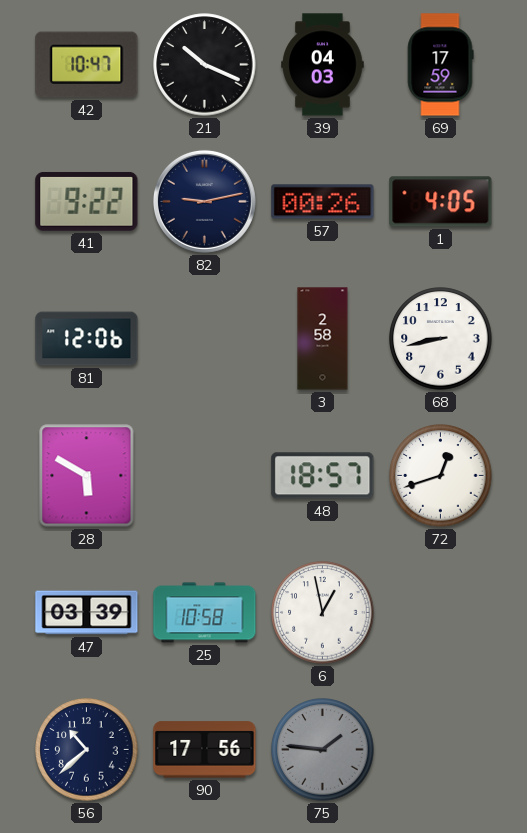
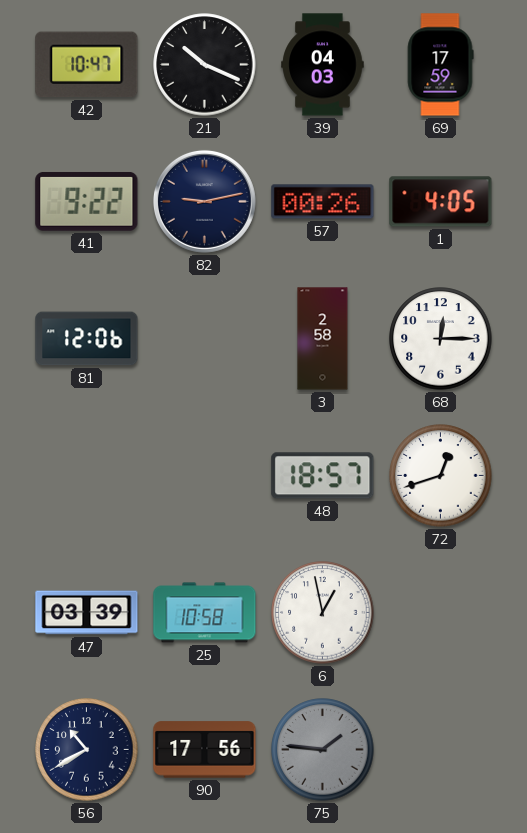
68: 8:43 -> 12:15 (441, 339)
28: 5:50 -> none (87, 476)
56: 10:38 -> 10:40 (87, 750)
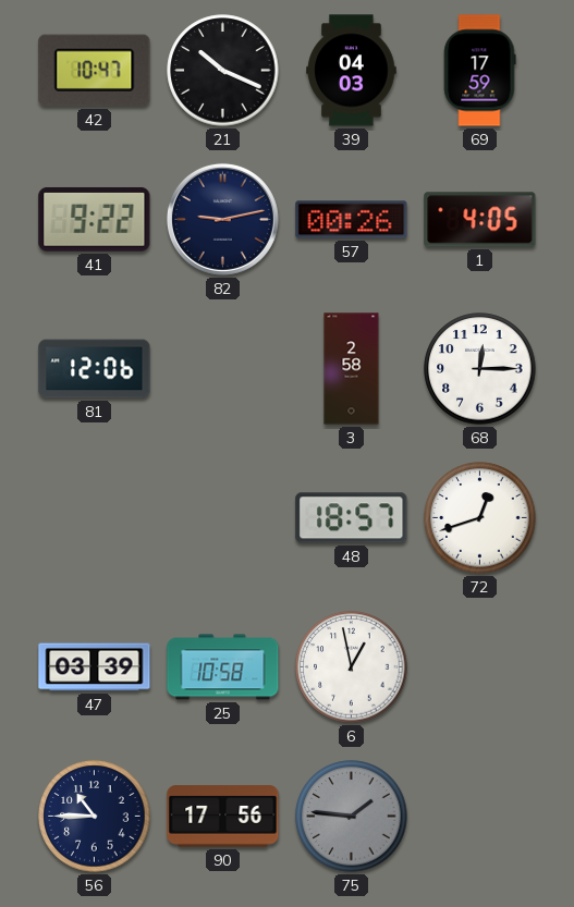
56: 10:40 -> 10:45 (95, 817)
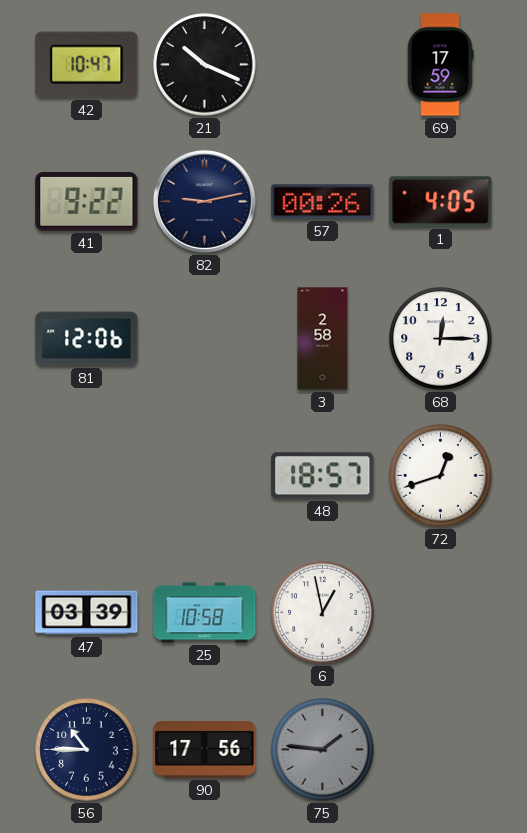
39: 04:03 -> none (352, 71)
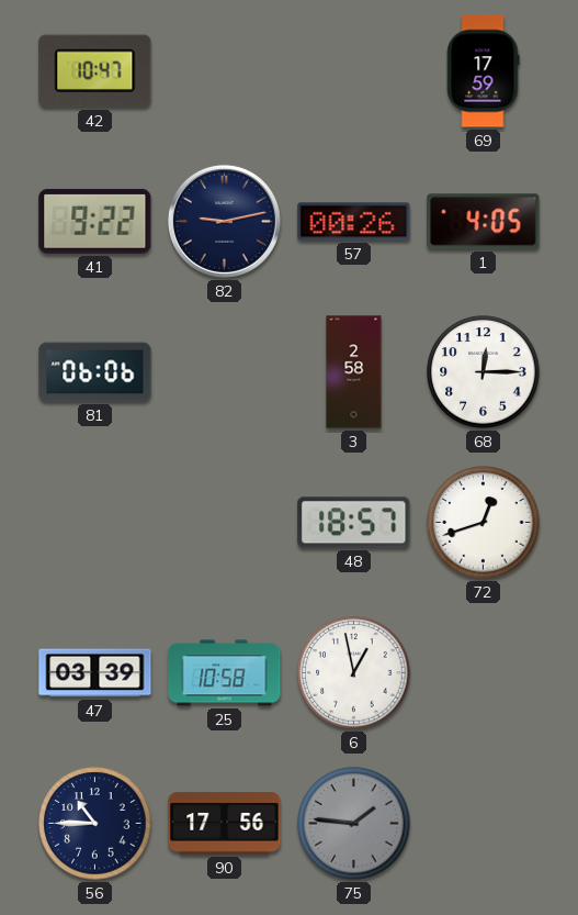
21: 10:19 -> none (205, 65)
81: 12:06 -> 06:06 (95, 372)
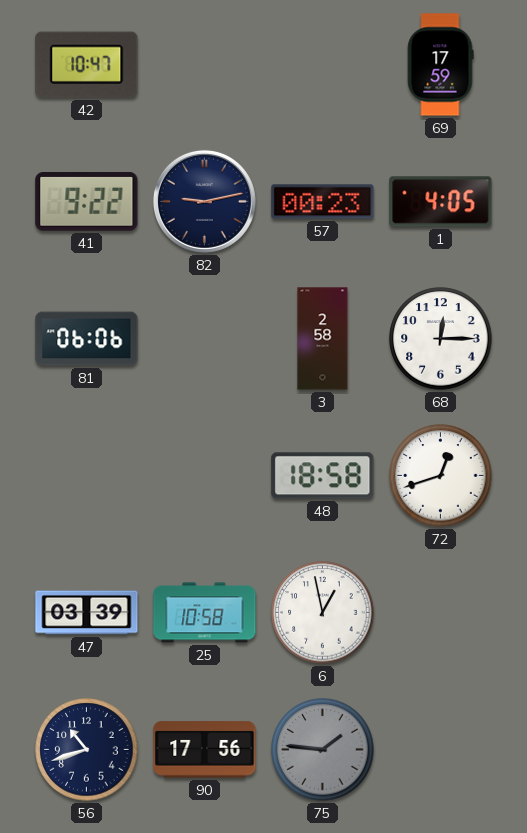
57: 00:26 -> 00:23 (323, 202)
48: 18:57 -> 18:58 (323, 476)
56: 10:45 -> 10:42 (87, 750)
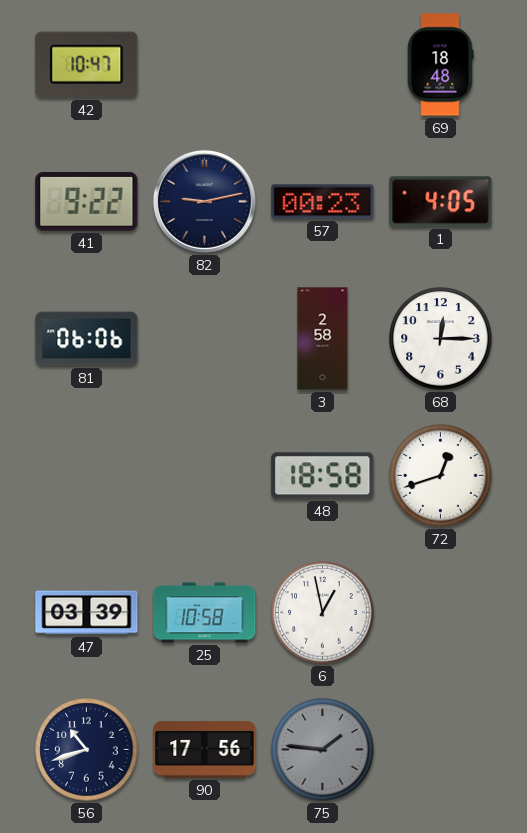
69: 17:59 -> 18:48 (441, 65)
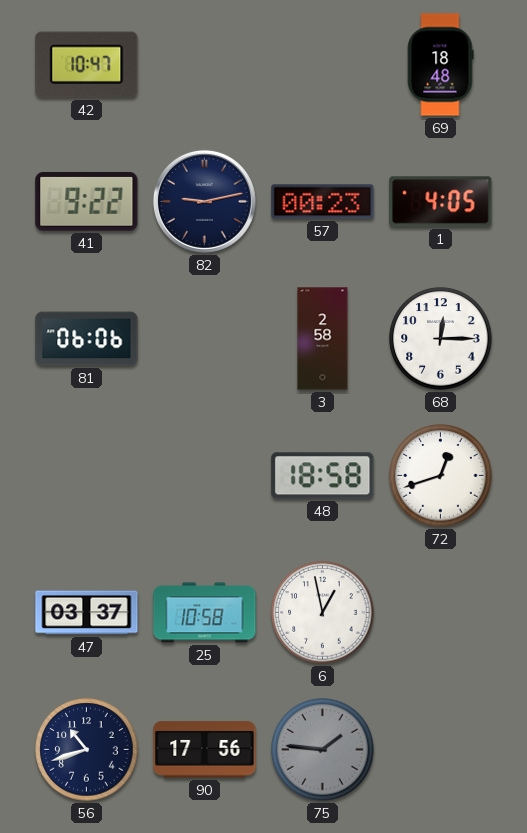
47: 03:39 -> 03:37 (87, 613)
